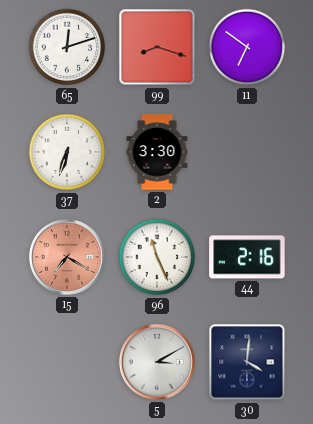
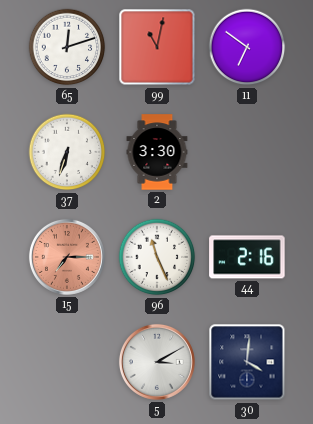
99: 8:18 -> 11:02 (157, 47)
15: 7:20 -> 7:15 (67, 257)
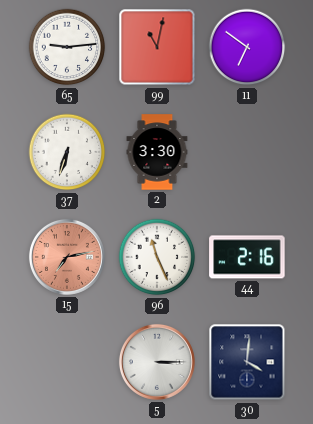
65: 12:12 -> 9:14 (67, 47)
15: 7:15 -> 7:13 (67, 257)
5: 3:10 -> 3:15 (157, 362)
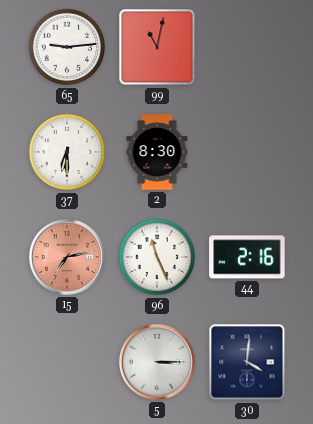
11: 6:51 -> none (247, 47)
37: 6:33 -> 6:30 (67, 152)
2: 3:30 -> 8:30 (157, 152)
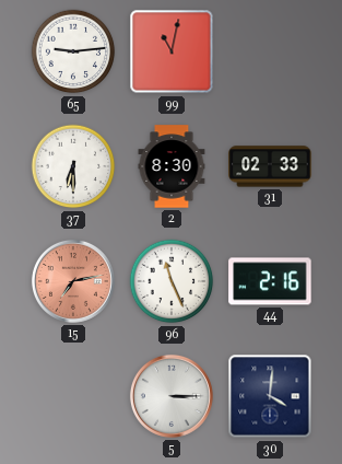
31: none -> 02:33 (270, 166)
